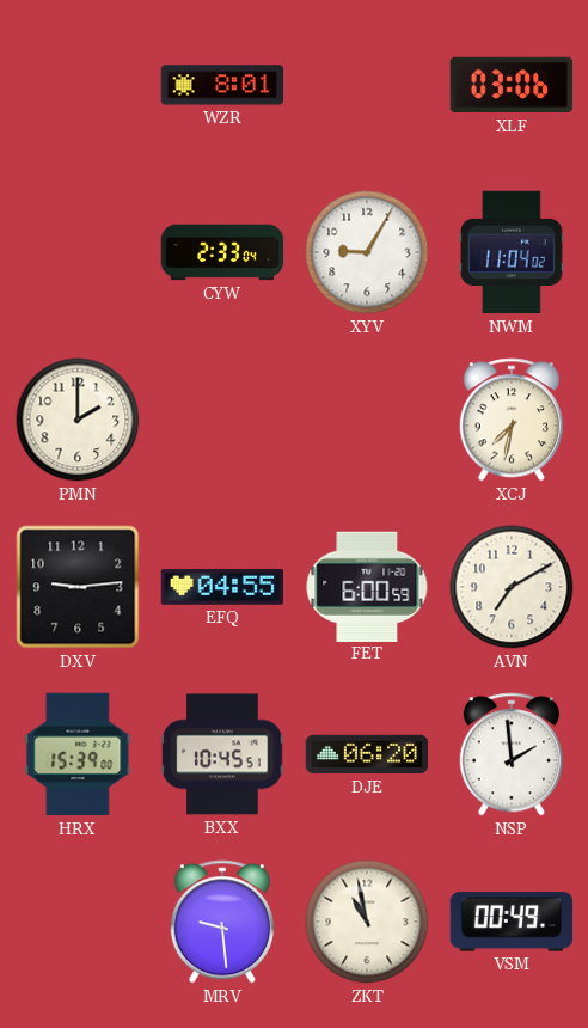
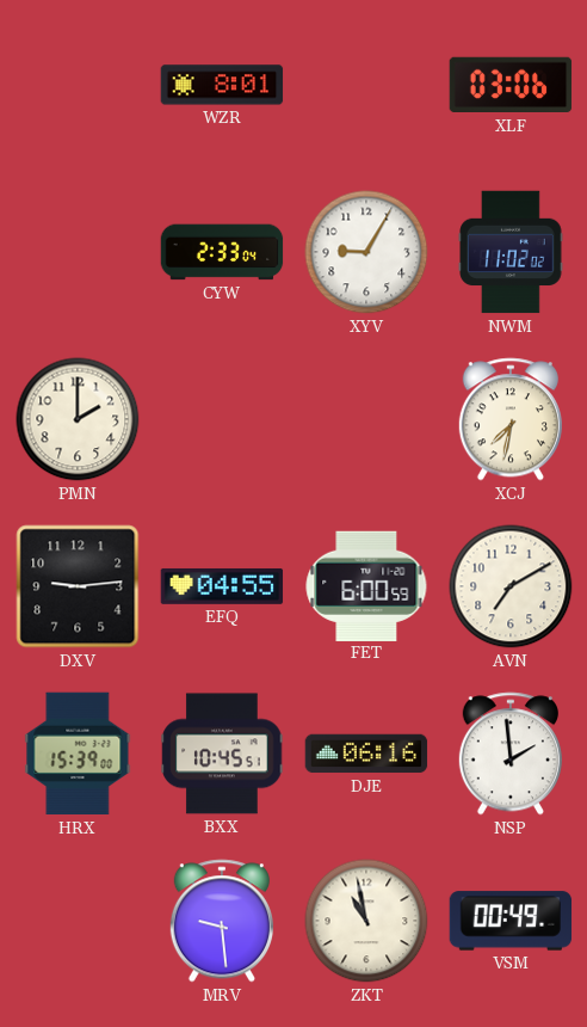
NWM: 11:04 -> 11:02 (511, 252)
DJE: 06:20 -> 06:16 (366, 754)
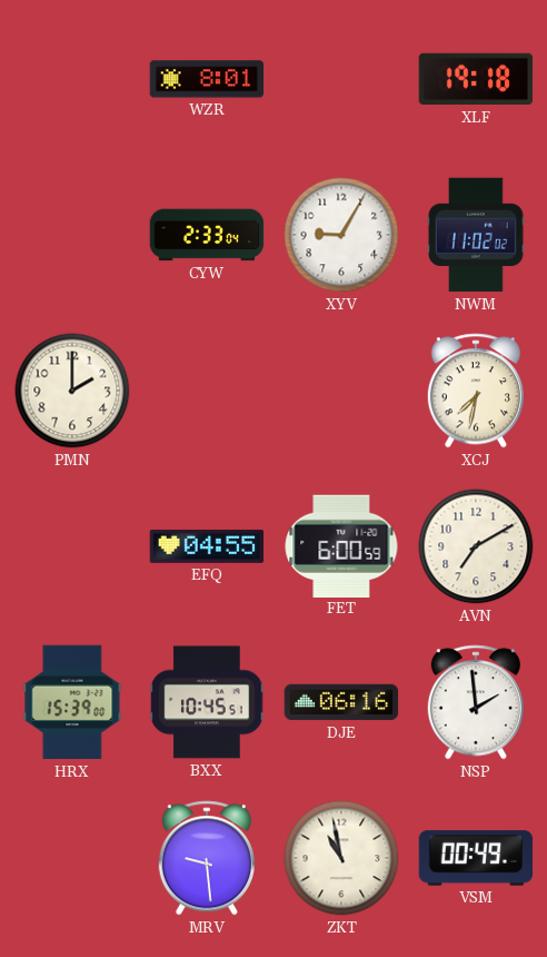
XLF: 03:06 -> 19:18 (476, 79)
DXV: 9:14 -> none (78, 586)
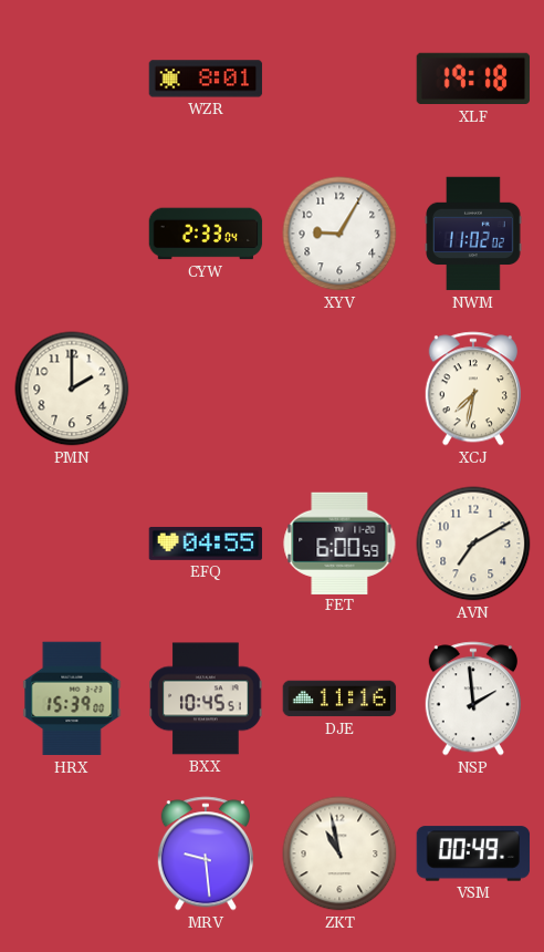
DJE: 06:16 -> 11:16 (339, 699)
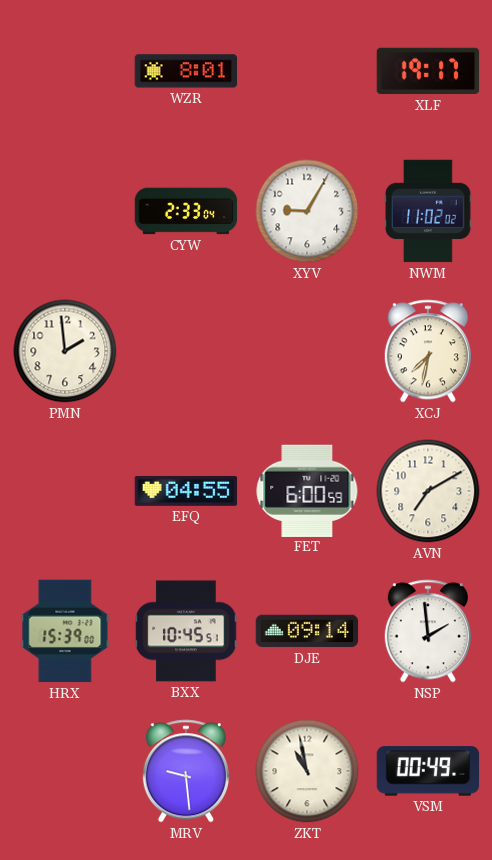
XLF: 19:18 -> 19:17 (428, 71)
PMN: 2:00 -> 1:59 (65, 351)
DJE: 11:16 -> 09:14 (307, 631)
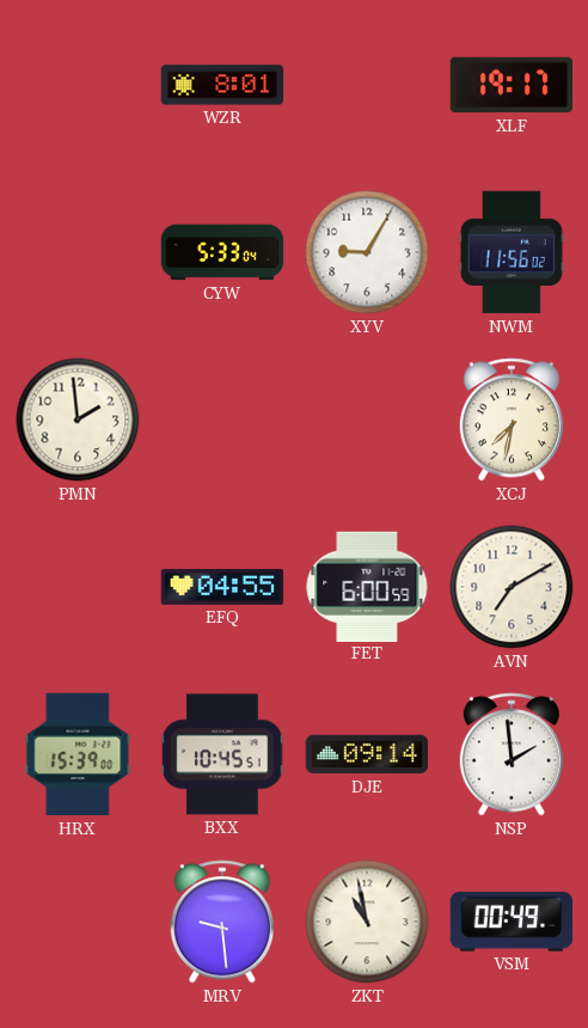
CYW: 2:33 -> 5:33 (222, 252)
NWM: 11:02 -> 11:56 (512, 252)
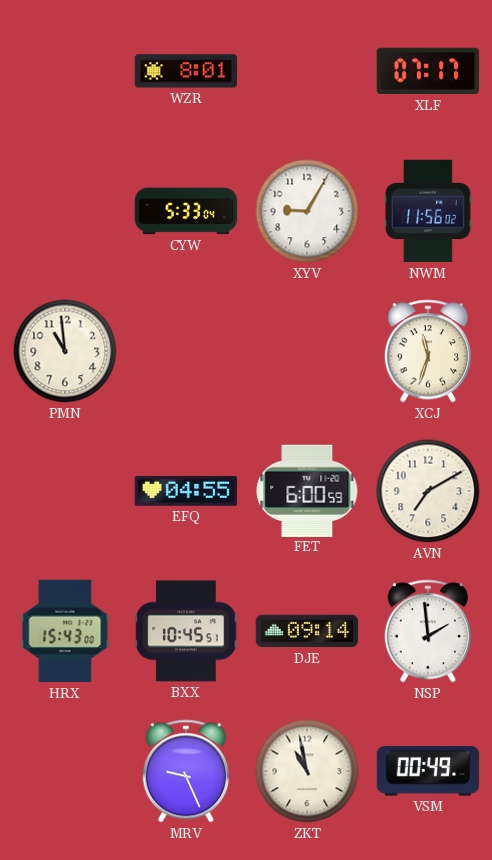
XLF: 19:17 -> 07:17 (428, 71)
PMN: 1:59 -> 10:59 (65, 351)
XCJ: 7:32 -> 11:33 (428, 351)
HRX: 15:39 -> 15:43 (65, 631)
MRV: 9:29 -> 9:26 (186, 771)
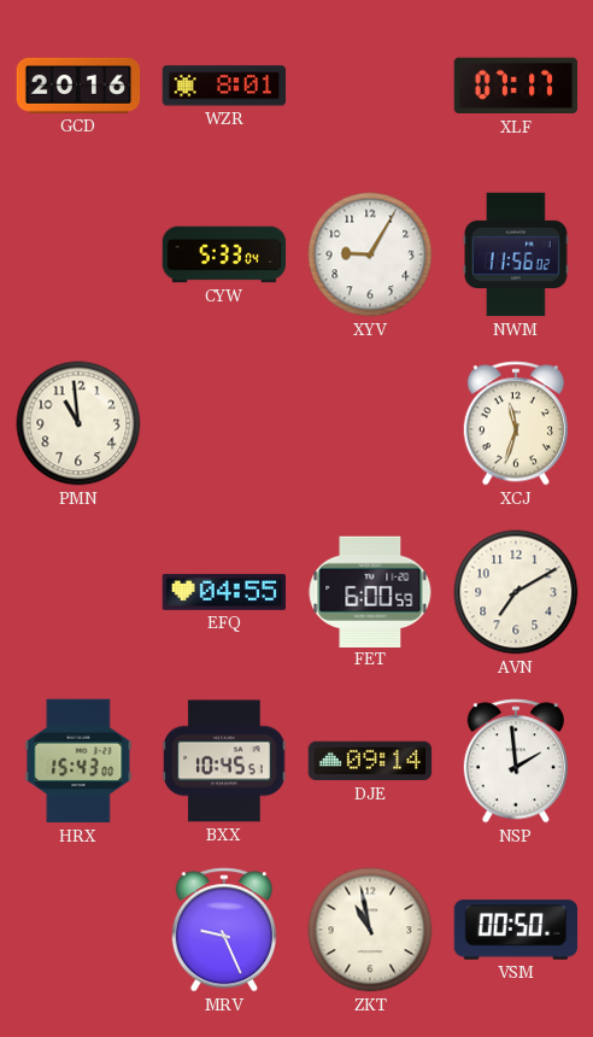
GCD: none -> 20:16 (78, 86)
VSM: 00:49 -> 00:50 (516, 930)
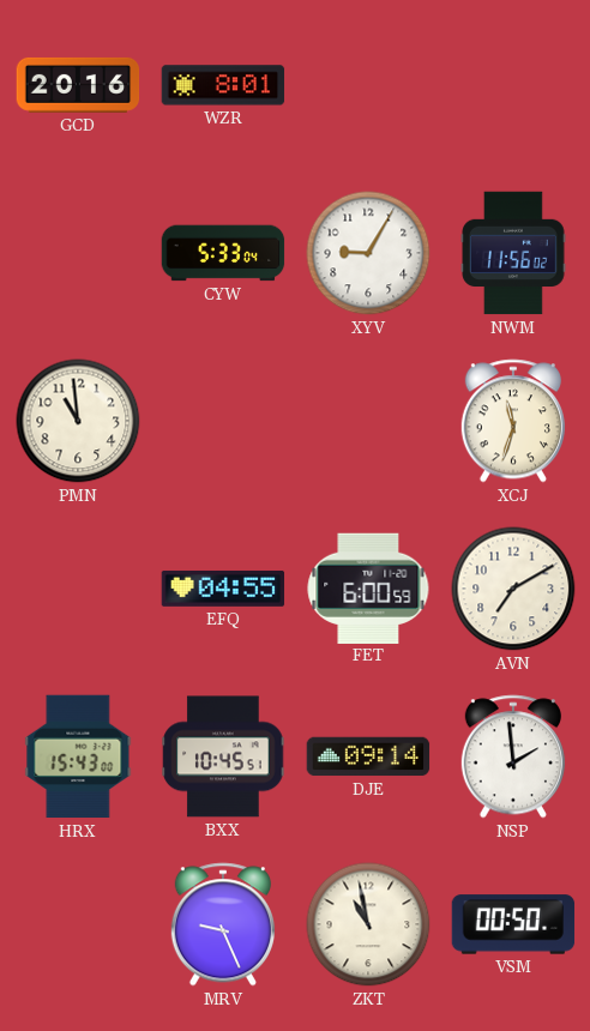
XLF: 07:17 -> none (516, 86)
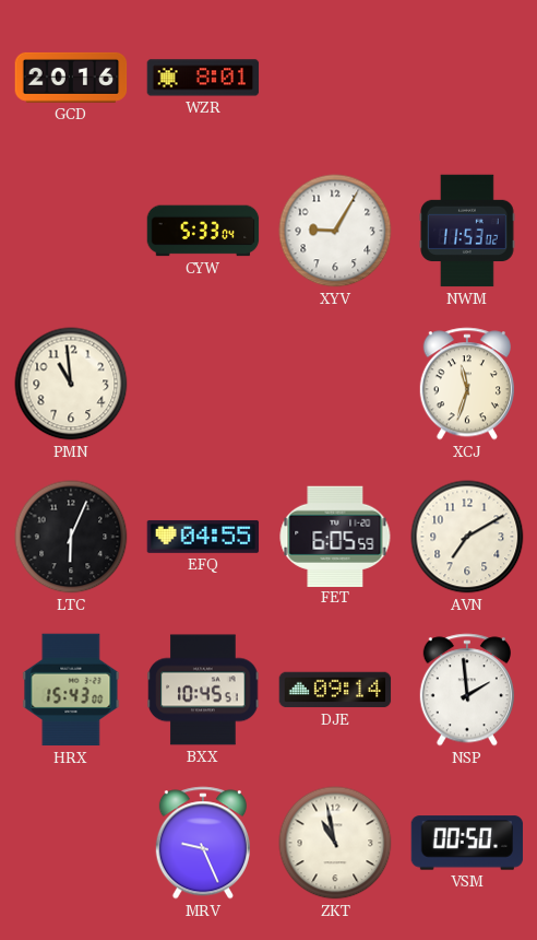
NWM: 11:56 -> 11:53 (467, 231)
LTC: none -> 6:04 (71, 537)
FET: 6:00 -> 6:05 (335, 536)
